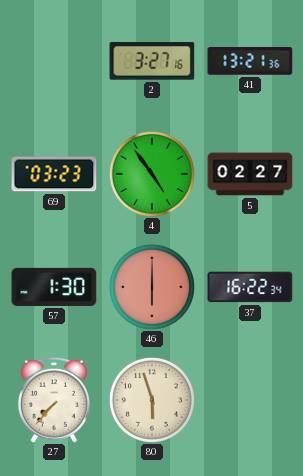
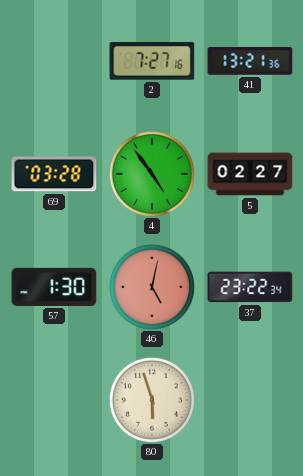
2: 3:27 -> 7:27 (152, 61)
69: 03:23 -> 03:28 (54, 174)
46: 6:00 -> 5:02 (152, 287)
37: 16:22 -> 23:22 (250, 287)
27: 7:37 -> none (54, 400)
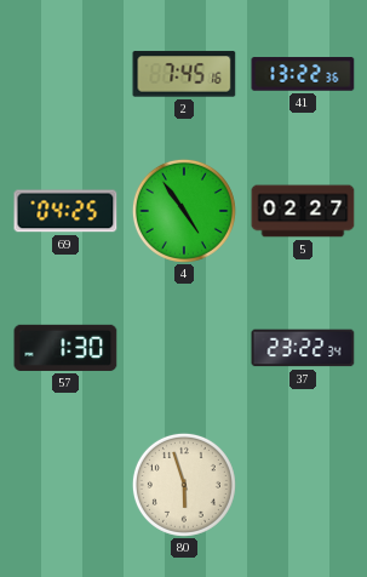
2: 7:27 -> 7:45 (184, 74)
41: 13:21 -> 13:22 (303, 74)
69: 03:28 -> 04:25 (65, 211)
46: 5:02 -> none (152, 287)
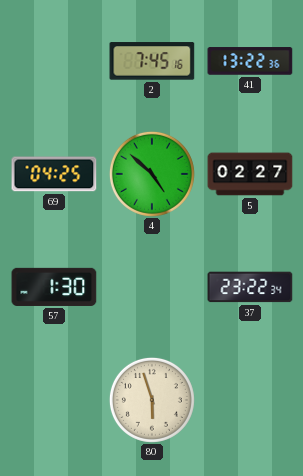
4: 4:54 -> 4:52 (152, 174)
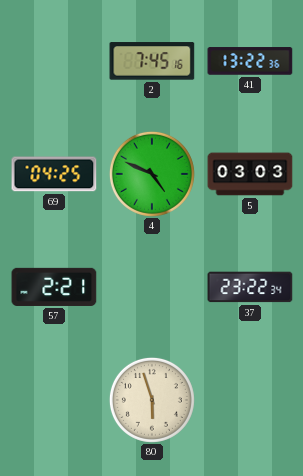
4: 4:52 -> 4:49 (152, 174)
5: 02:27 -> 03:03 (250, 174)
57: 1:30 -> 2:21 (54, 287)
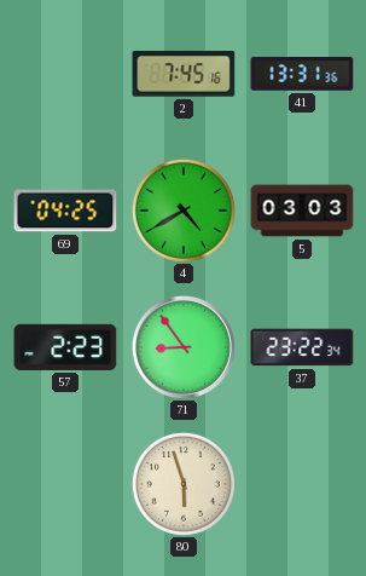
41: 13:22 -> 13:31 (302, 74)
4: 4:49 -> 4:40 (184, 211)
57: 2:21 -> 2:23 (65, 347)
71: none -> 8:54 (184, 347)
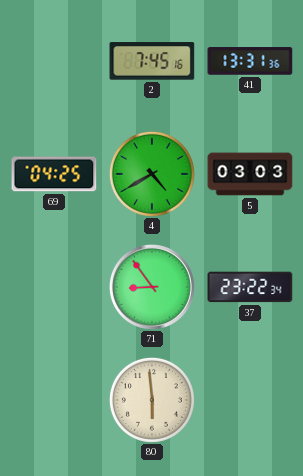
57: 2:23 -> none (65, 347)
80: 5:57 -> 5:59 (152, 400)
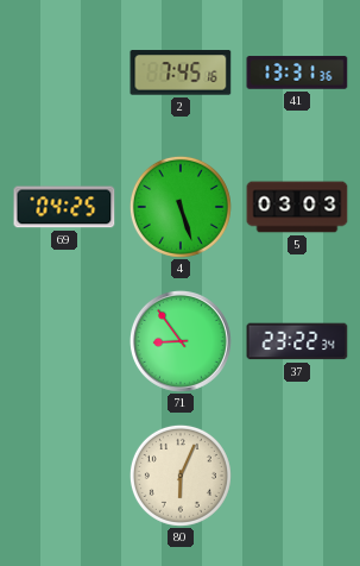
4: 4:40 -> 5:27 (181, 207)
80: 5:59 -> 6:04 (181, 476)
